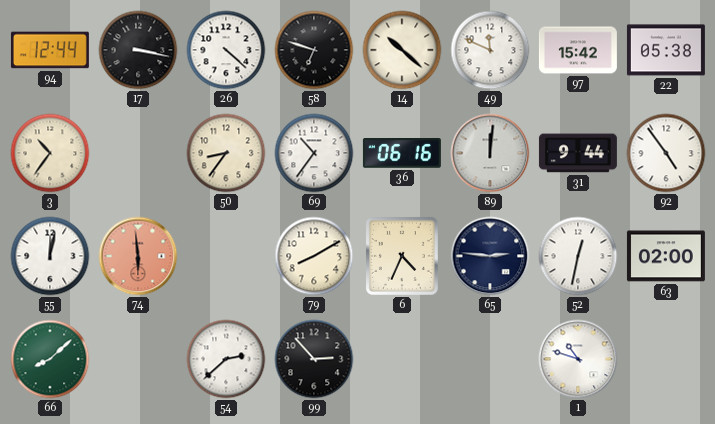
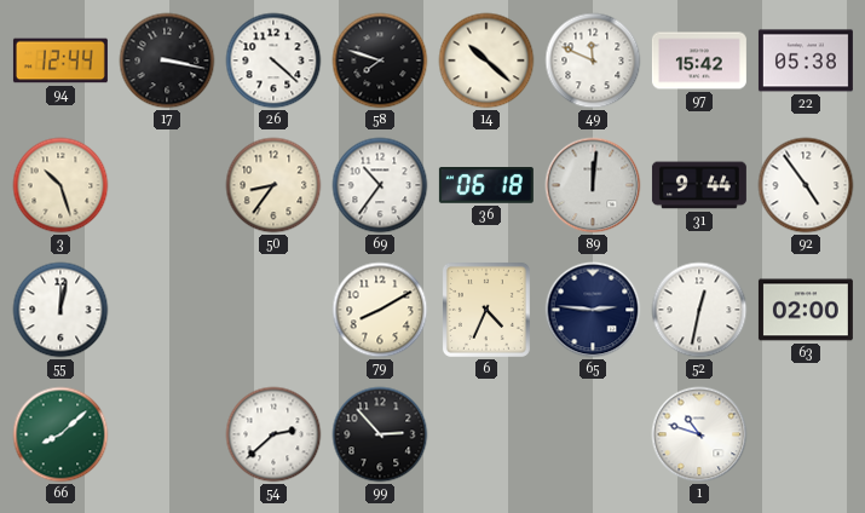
58: 6:48 -> 7:48 (380, 60)
3: 10:36 -> 10:27 (60, 185)
36: 06:16 -> 06:18 (486, 186)
74: 5:59 -> none (138, 256)
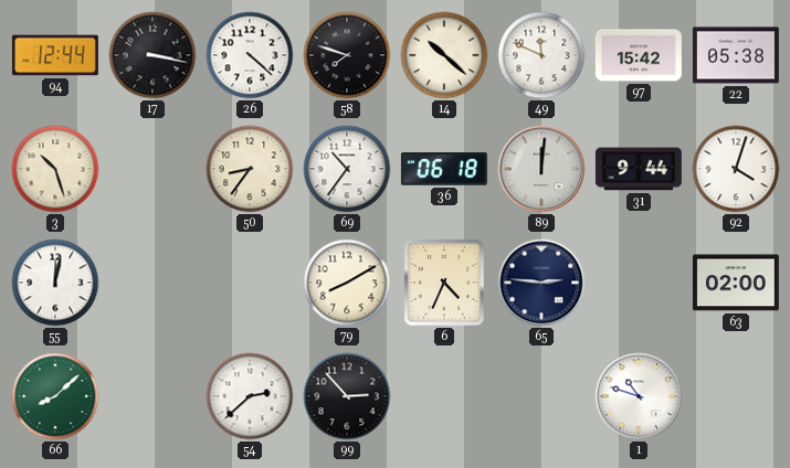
92: 4:54 -> 4:03 (736, 169)
52: 12:32 -> none (699, 310)
